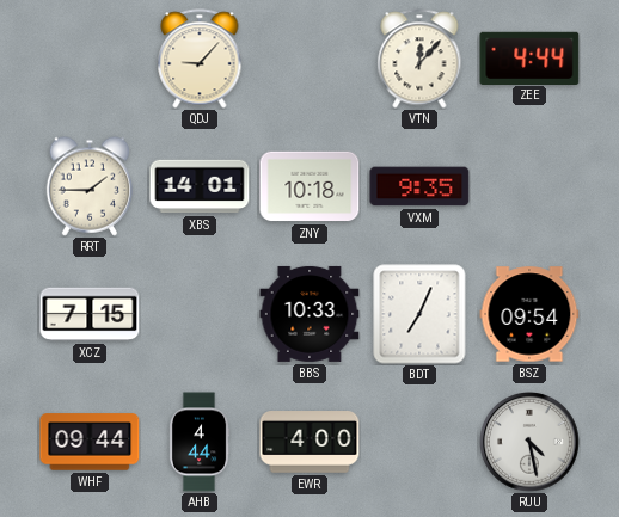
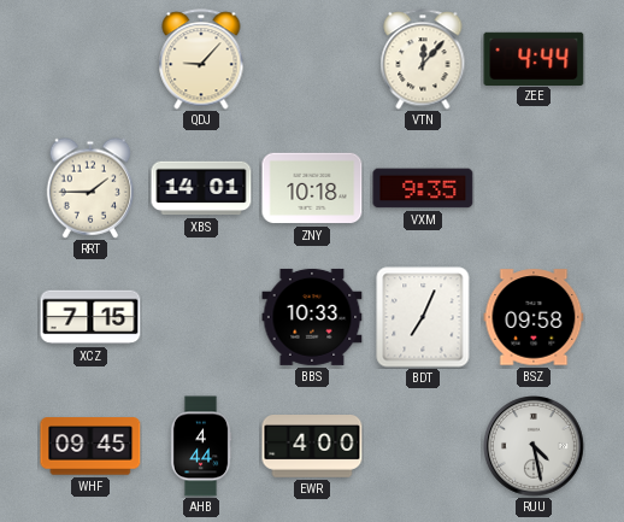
BSZ: 09:54 -> 09:58 (534, 317)
WHF: 09:44 -> 09:45 (90, 446)
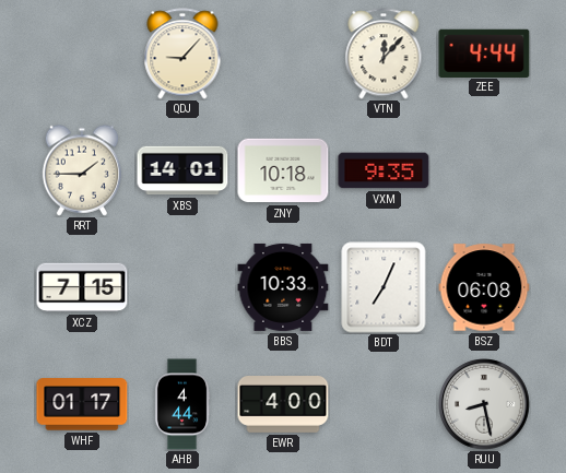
BSZ: 09:58 -> 06:08 (484, 287)
WHF: 09:45 -> 01:17 (82, 404)
RUU: 4:28 -> 8:28 (485, 405)
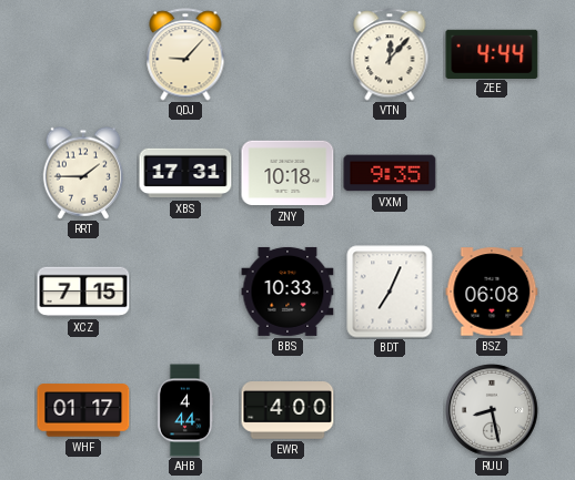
XBS: 14:01 -> 17:31 (185, 173)
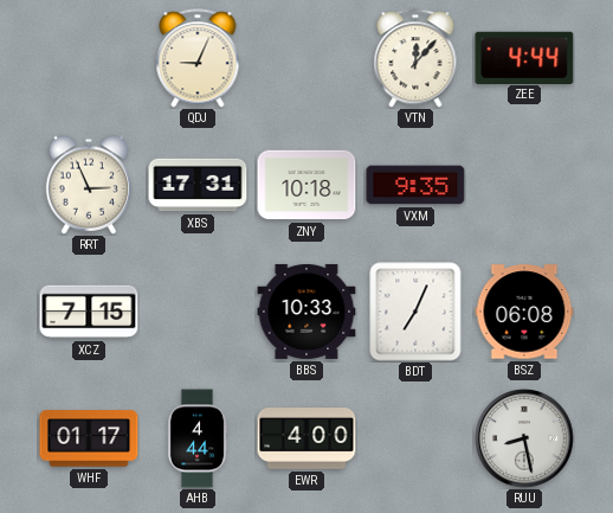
QDJ: 9:07 -> 9:04 (198, 58)
RRT: 1:45 -> 2:56 (89, 185)
